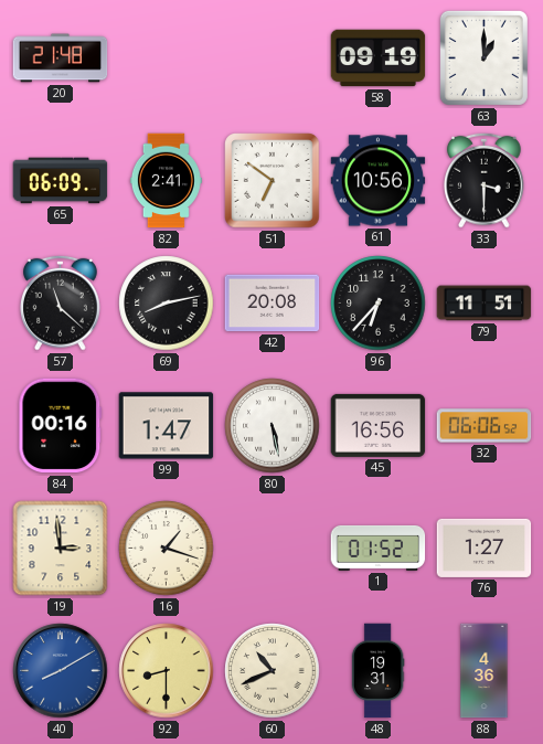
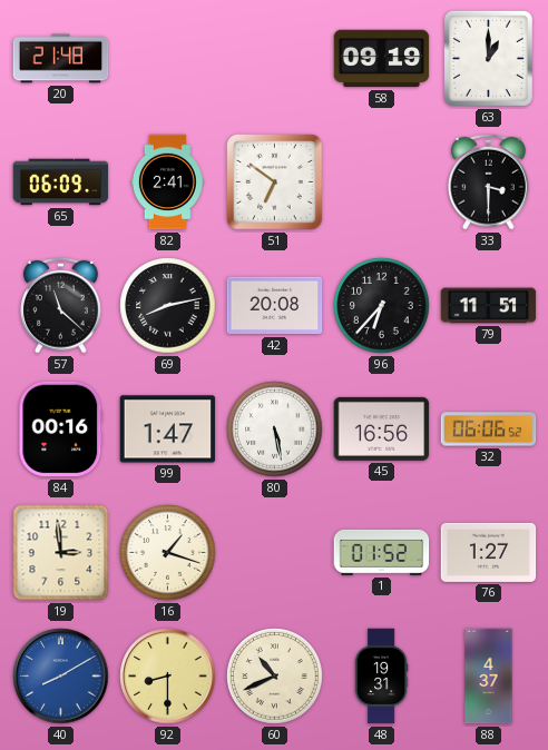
61: 10:56 -> none (379, 181)
88: 4:36 -> 4:37 (489, 677)
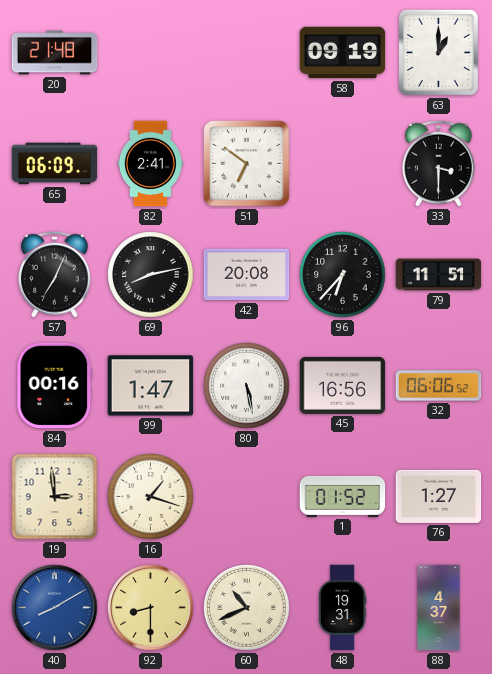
57: 11:22 -> 7:04 (55, 274)
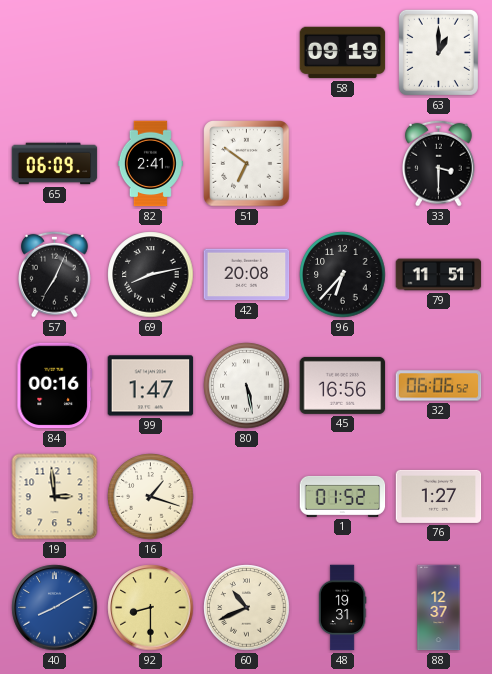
20: 21:48 -> none (55, 53)
88: 4:37 -> 12:37 (439, 608)
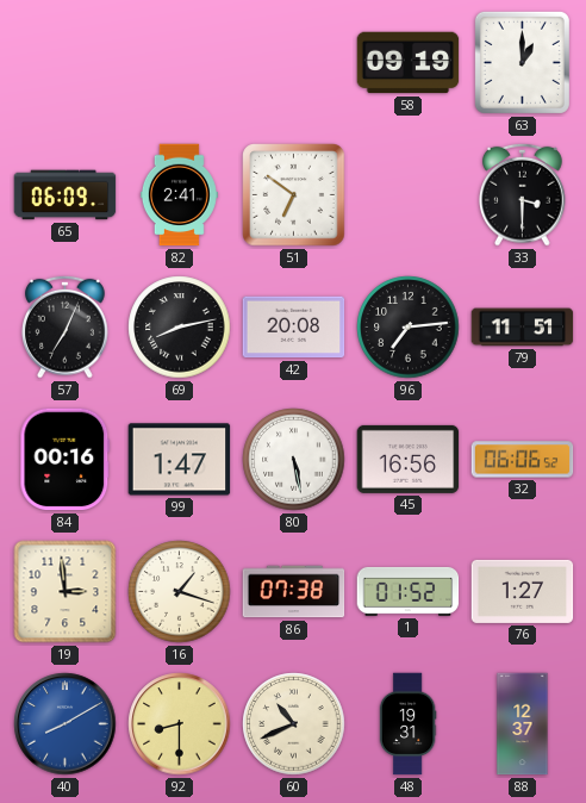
96: 6:37 -> 7:14 (409, 328)
86: none -> 07:38 (294, 592)
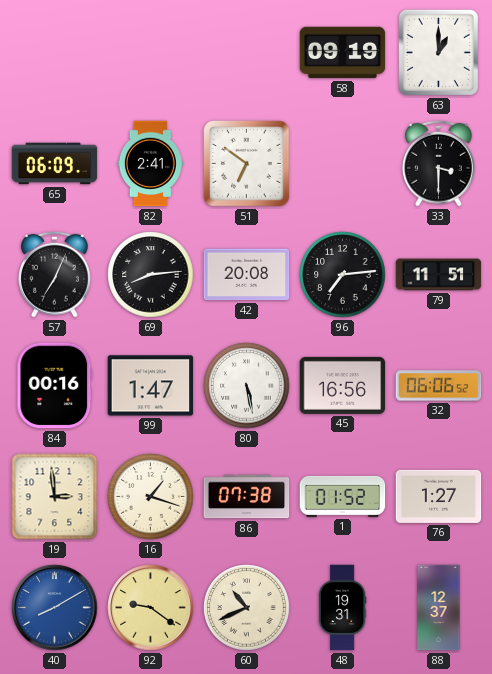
69: 8:13 -> 8:14 (151, 275)
92: 8:30 -> 9:21 (151, 608)
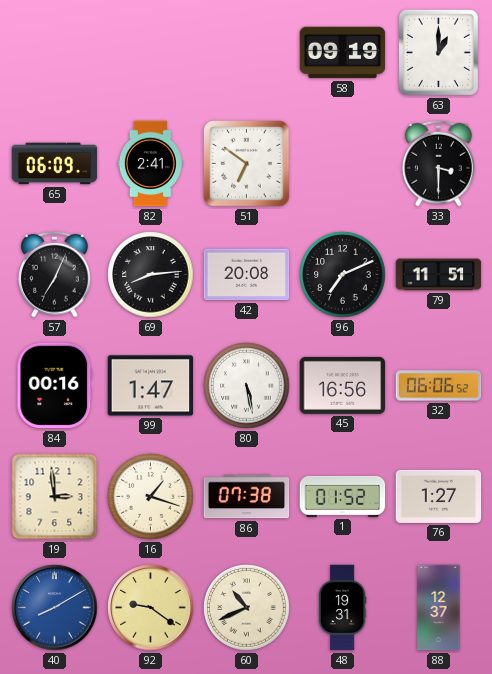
96: 7:14 -> 7:11 (343, 275)
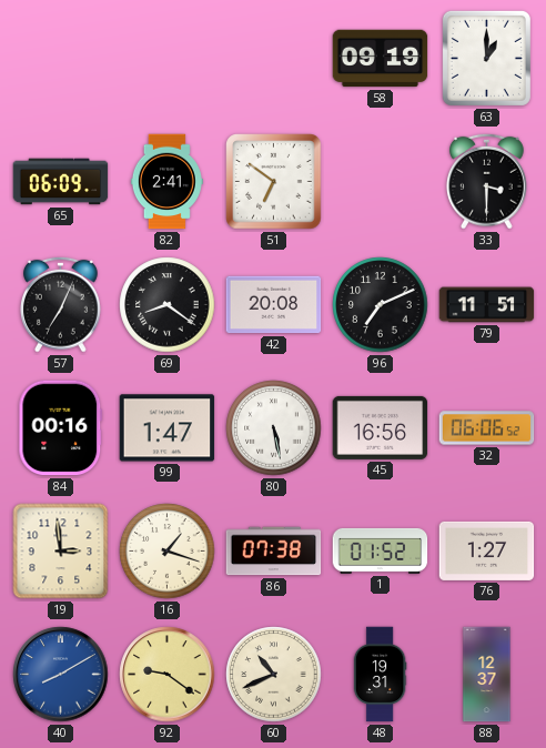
69: 8:14 -> 8:21 (168, 305)
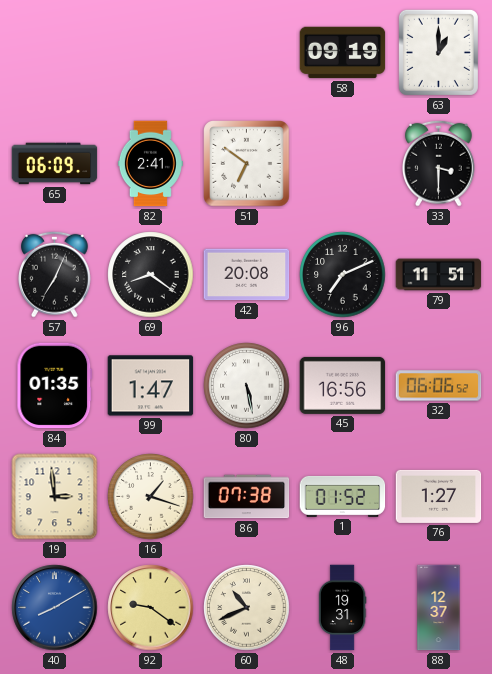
84: 00:16 -> 01:35 (55, 386)
